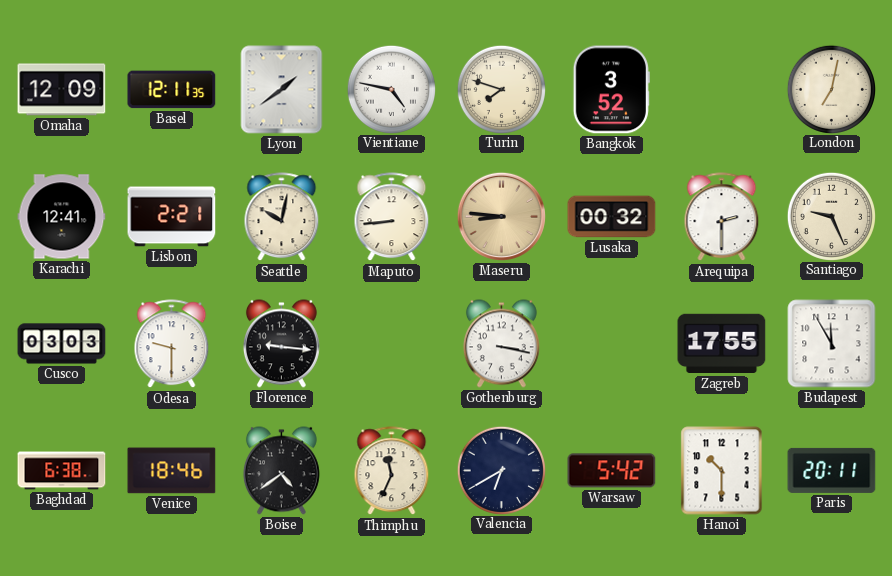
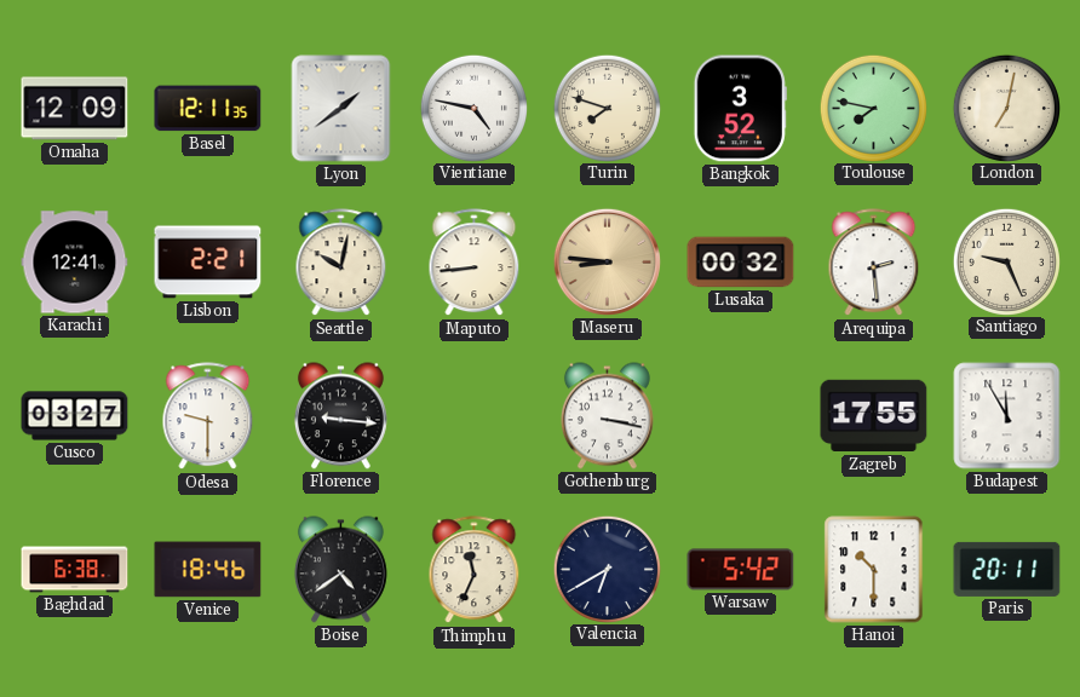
Toulouse: none -> 7:47 (873, 108)
Arequipa: 2:30 -> 2:29 (874, 263)
Cusco: 03:03 -> 03:27 (75, 416)
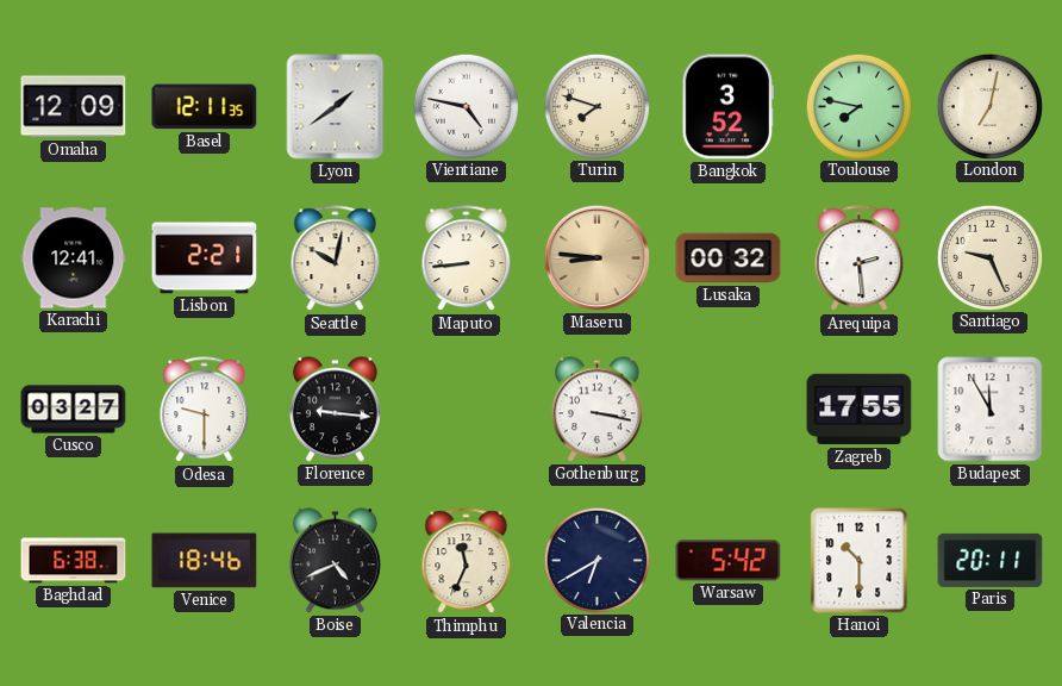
Boise: 4:39 -> 4:41 (335, 561)
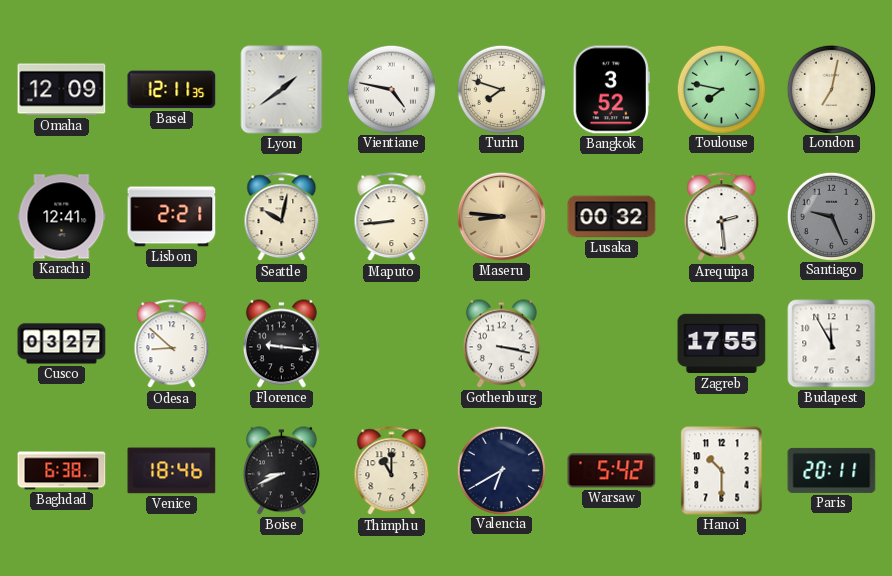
Santiago dial: cream -> grey (831, 216)
Odesa: 9:30 -> 8:52 (172, 344)
Boise: 4:41 -> 8:41 (281, 471)
Thimphu: 11:34 -> 11:00 (392, 471)
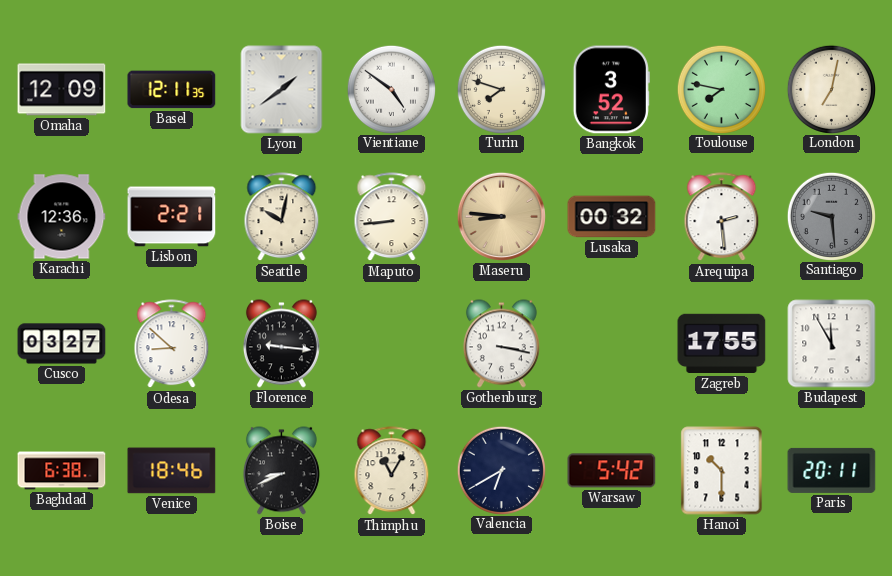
Vientiane: 4:47 -> 4:51 (391, 89)
Karachi: 12:41 -> 12:36 (62, 217)
Santiago: 9:26 -> 9:29 (831, 216)
Thimphu: 11:00 -> 11:05 (392, 471)
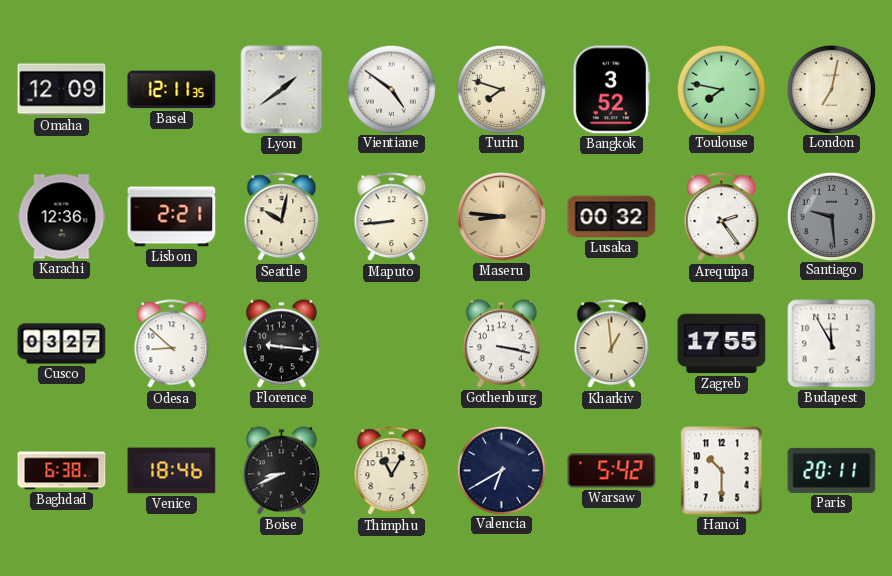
Arequipa: 2:29 -> 2:24 (722, 217)
Kharkiv: none -> 12:59 (612, 344)
